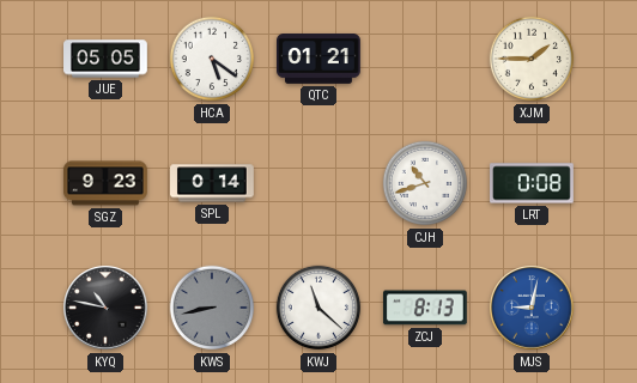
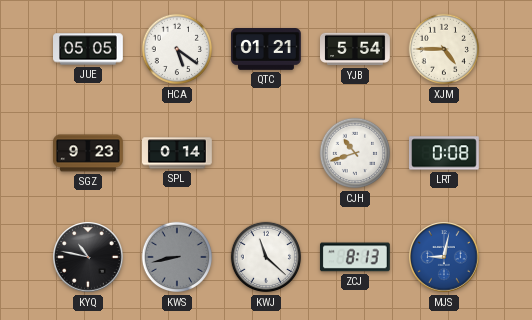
YJB: none -> 5:54 (356, 49)
XJM: 1:45 -> 4:45 (444, 49)
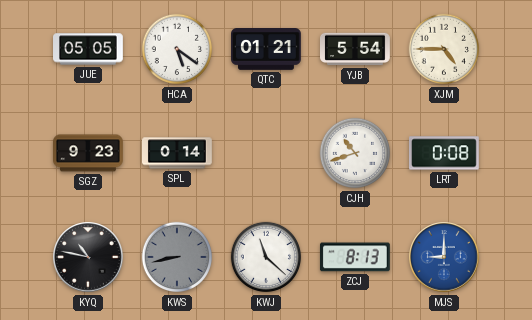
MJS: 9:02 -> 9:00 (444, 257)
